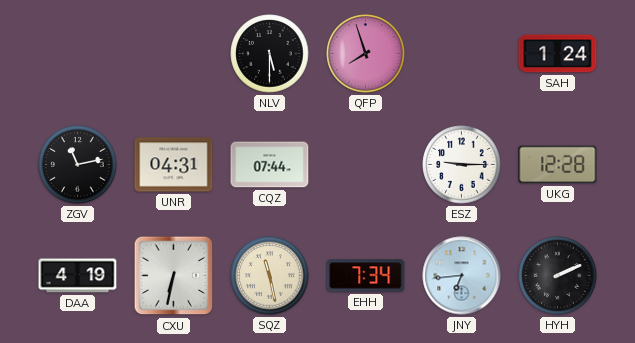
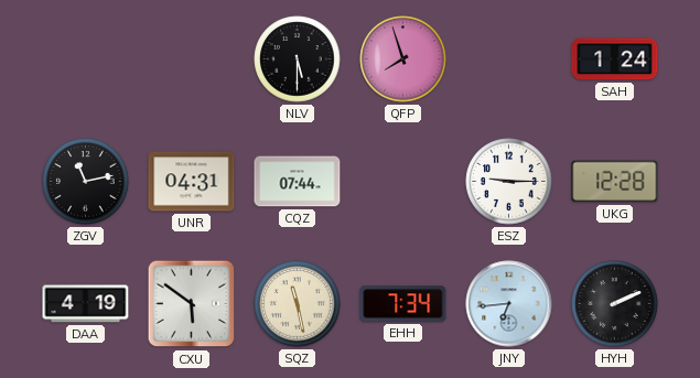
CXU: 6:32 -> 5:51 (192, 304)
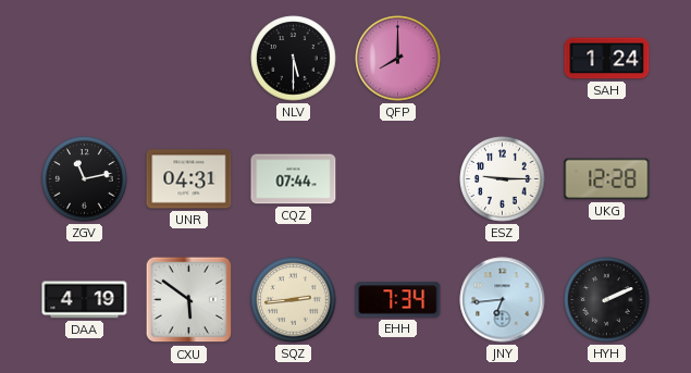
QFP: 7:57 -> 8:00 (398, 59)
SQZ: 11:28 -> 2:44 (294, 300)
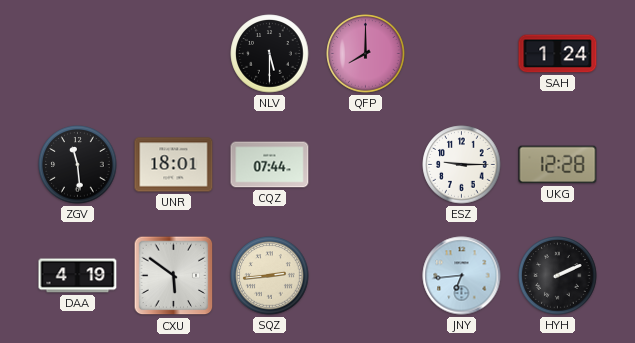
ZGV: 11:13 -> 11:29 (78, 165)
UNR: 04:31 -> 18:01 (174, 165)
EHH: 7:34 -> none (398, 300)
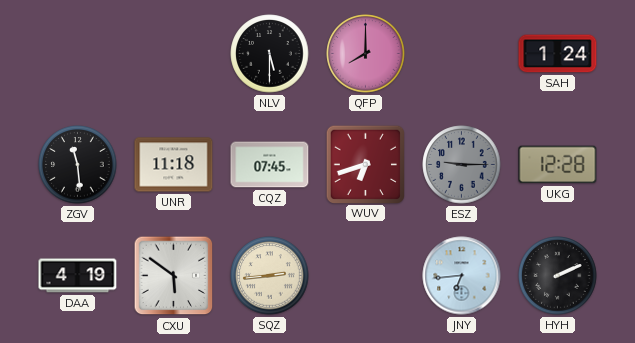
UNR: 18:01 -> 11:18 (174, 165)
CQZ: 07:44 -> 07:45 (270, 165)
WUV: none -> 6:42 (365, 164)
ESZ dial: white -> grey (462, 165)
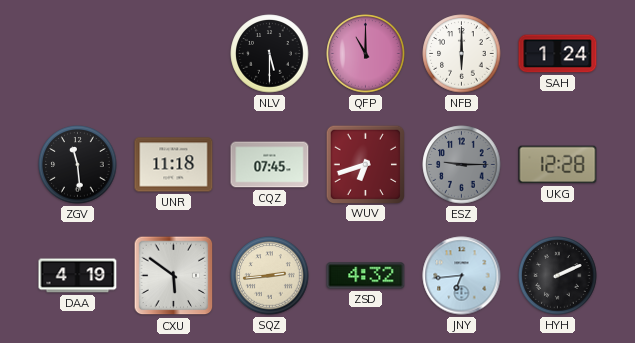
QFP: 8:00 -> 11:00 (366, 54)
NFB: none -> 6:00 (462, 54)
ZSD: none -> 4:32 (366, 276)
